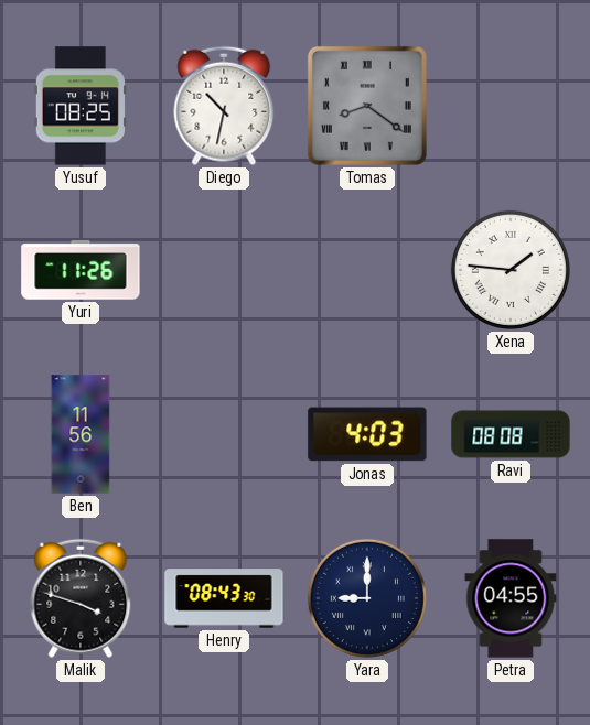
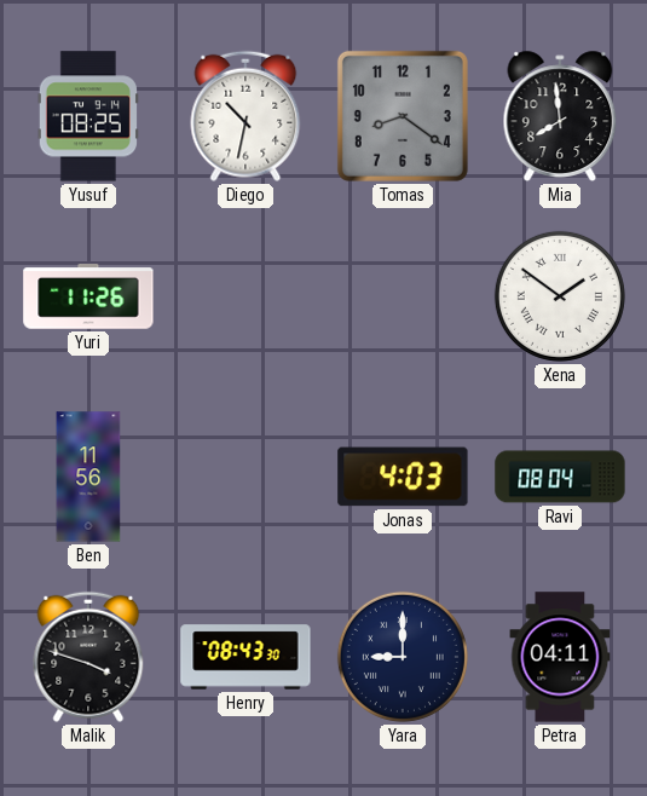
Tomas numerals: Roman -> Arabic (403, 116)
Mia: none -> 7:59 (560, 116)
Xena: 1:46 -> 1:51 (560, 296)
Ravi: 08:08 -> 08:04 (560, 477)
Petra: 04:55 -> 04:11 (560, 657)
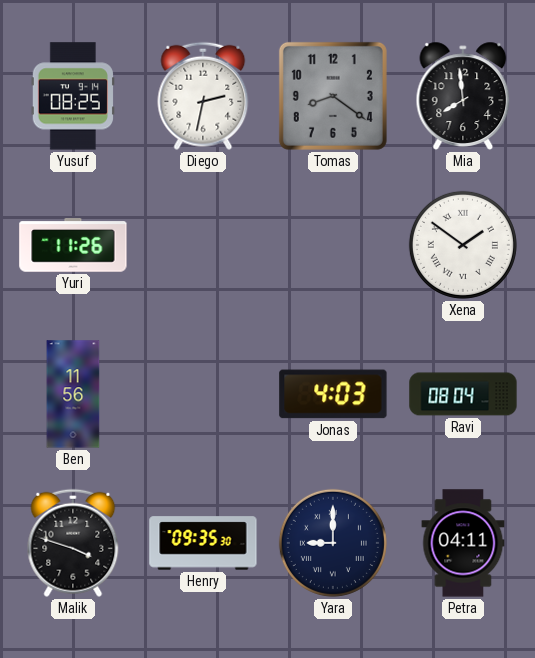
Diego: 10:32 -> 2:32 (203, 96)
Henry: 08:43 -> 09:35 (203, 543)
